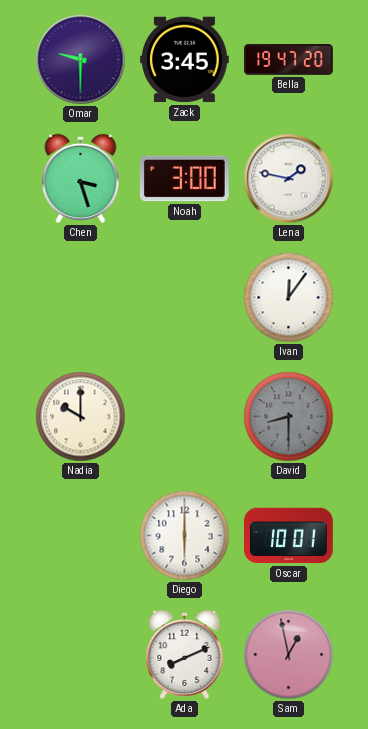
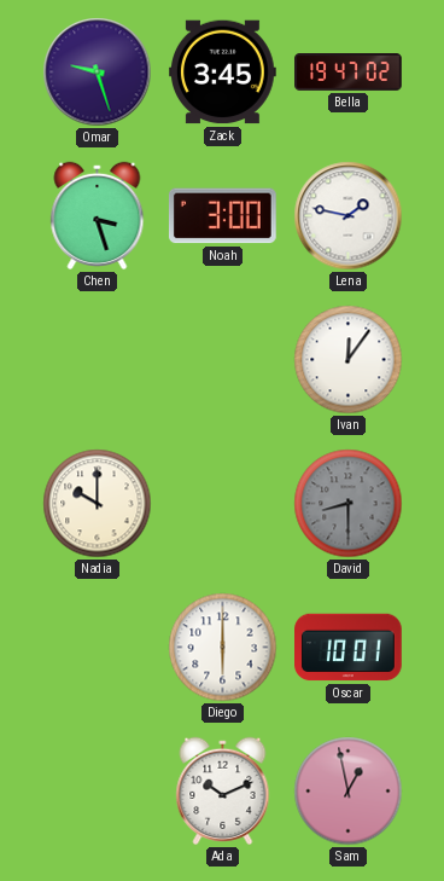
Omar: 9:30 -> 9:27 (98, 73)
Bella: 19:47:20 -> 19:47:02 (349, 73)
Ada: 8:11 -> 10:11 (223, 790)
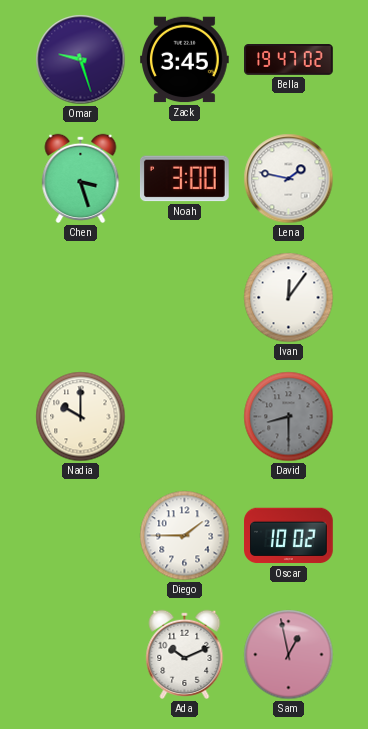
Diego: 6:00 -> 1:45 (185, 536)
Oscar: 10:01 -> 10:02 (289, 536)
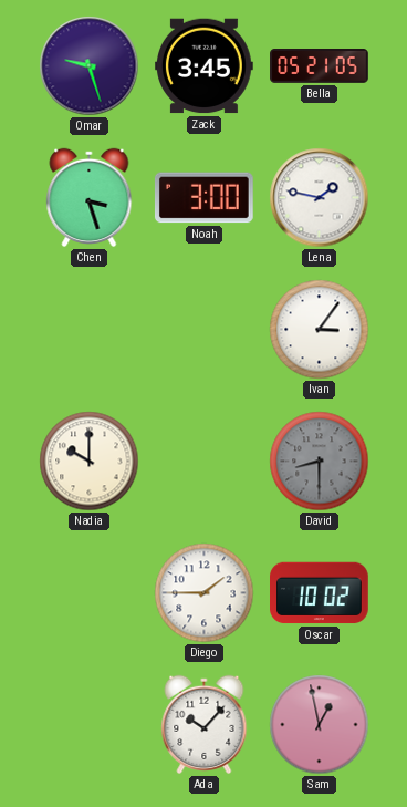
Bella: 19:47 -> 05:21 (320, 66)
Ivan: 12:06 -> 3:06 (320, 330)
Ada: 10:11 -> 10:07 (205, 724)
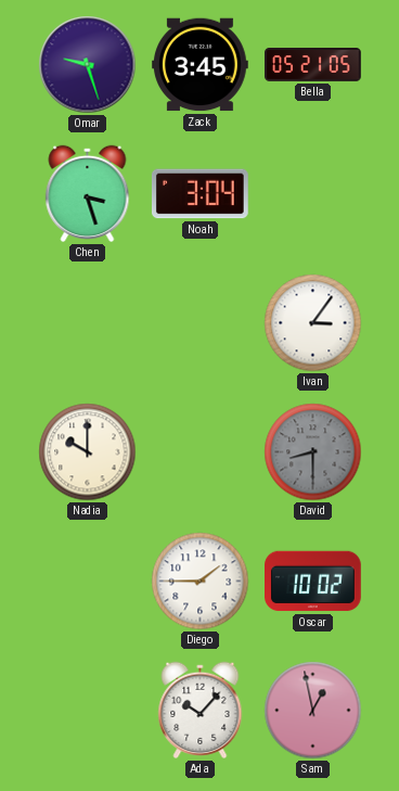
Noah: 3:00 -> 3:04 (200, 194)
Lena: 1:47 -> none (320, 198)
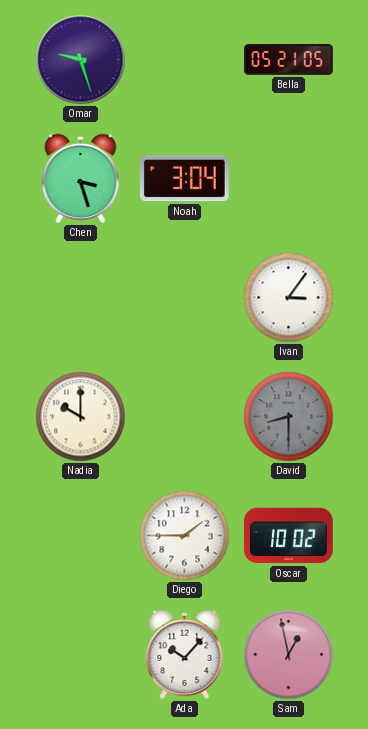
Zack: 3:45 -> none (201, 65)
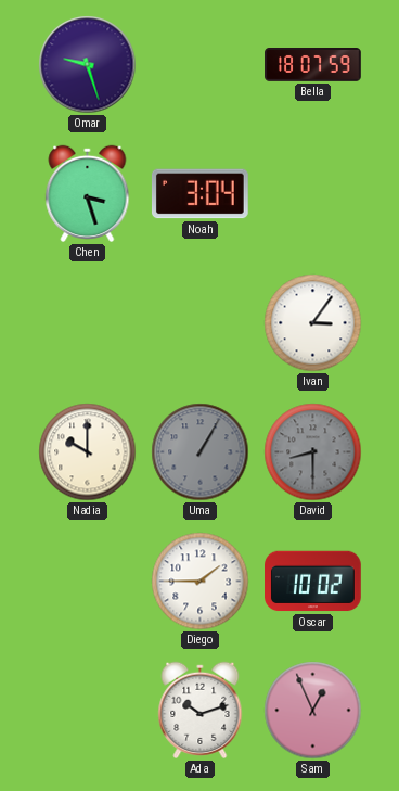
Bella: 05:21 -> 18:07 (313, 65)
Uma: none -> 1:05 (201, 452)
Ada: 10:07 -> 10:12 (201, 710)
Sam: 12:58 -> 12:56 (313, 711)
